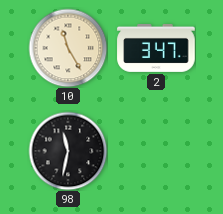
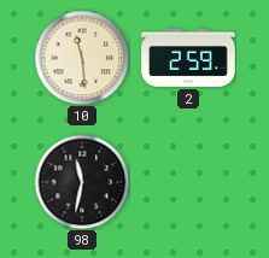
10: 11:25 -> 11:29 (82, 58)
2: 3:47 -> 2:59 (188, 58)
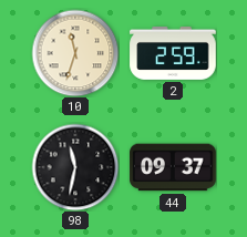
10: 11:29 -> 11:33 (75, 53)
44: none -> 09:37 (173, 167)
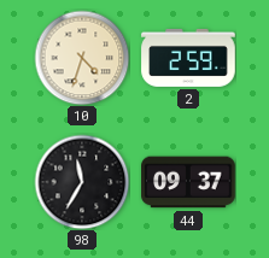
10: 11:33 -> 4:33 (82, 58)
98: 11:32 -> 11:35 (82, 182)
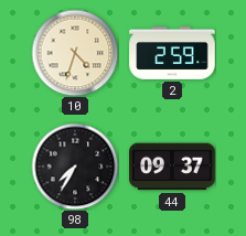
98: 11:35 -> 7:35 (75, 167)
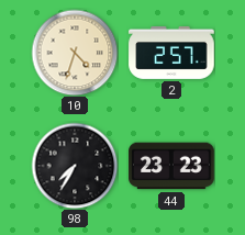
2: 2:59 -> 2:57 (171, 53)
44: 09:37 -> 23:23 (171, 166)
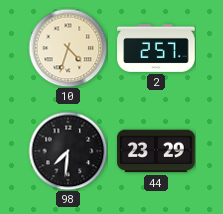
98: 7:35 -> 7:31 (68, 151)
44: 23:23 -> 23:29 (156, 151)
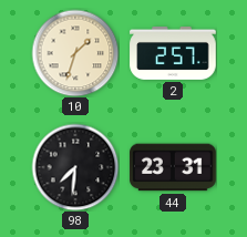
10: 4:33 -> 1:33 (75, 53)
44: 23:29 -> 23:31 (173, 167)
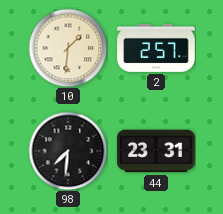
10: 1:33 -> 1:31 (68, 48)
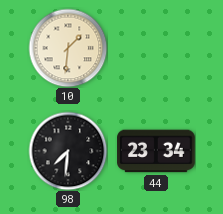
2: 2:57 -> none (156, 48)
44: 23:31 -> 23:34 (156, 151)
